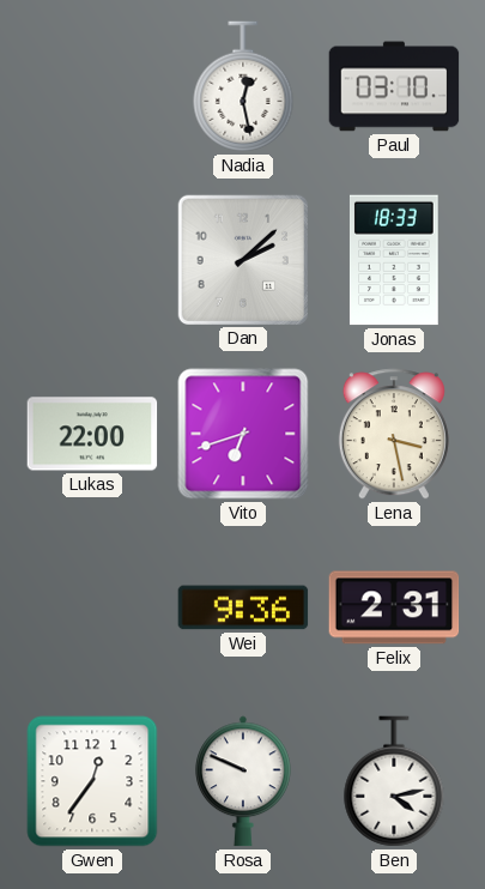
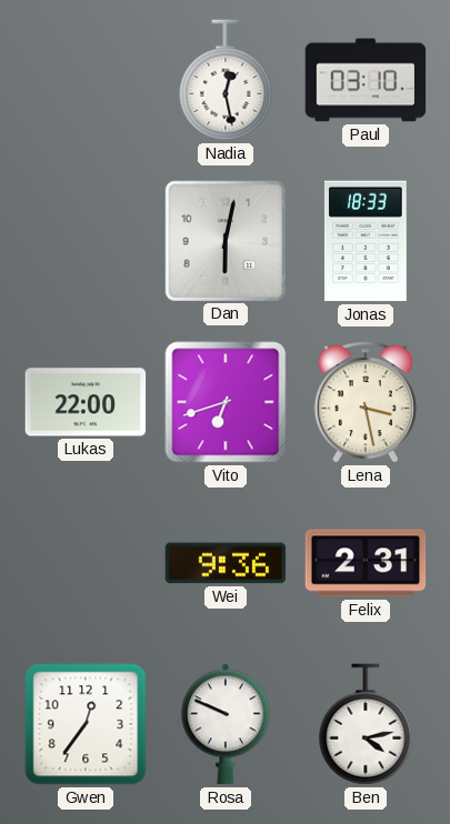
Dan: 2:08 -> 6:02 (224, 240)
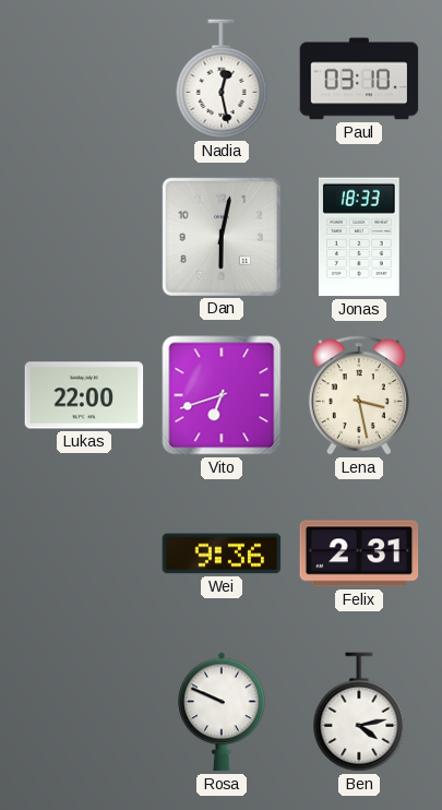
Gwen: 12:36 -> none (86, 724)
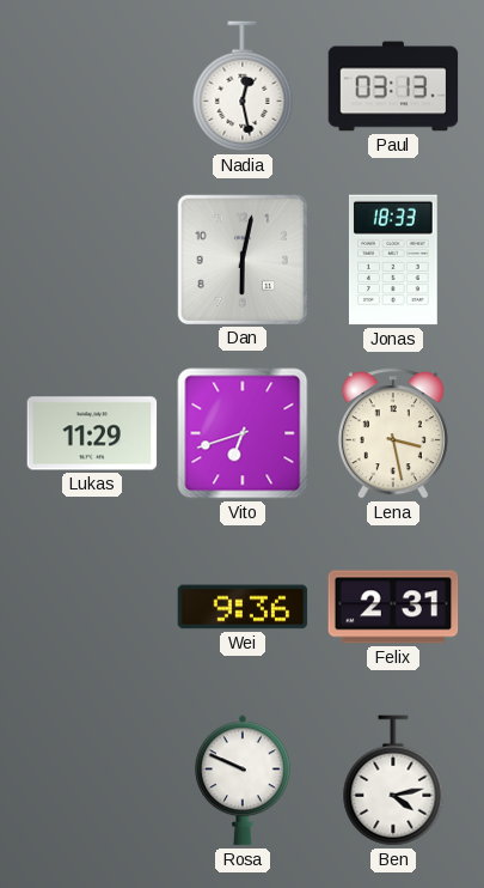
Paul: 03:10 -> 03:13 (393, 86)
Lukas: 22:00 -> 11:29 (92, 433)
